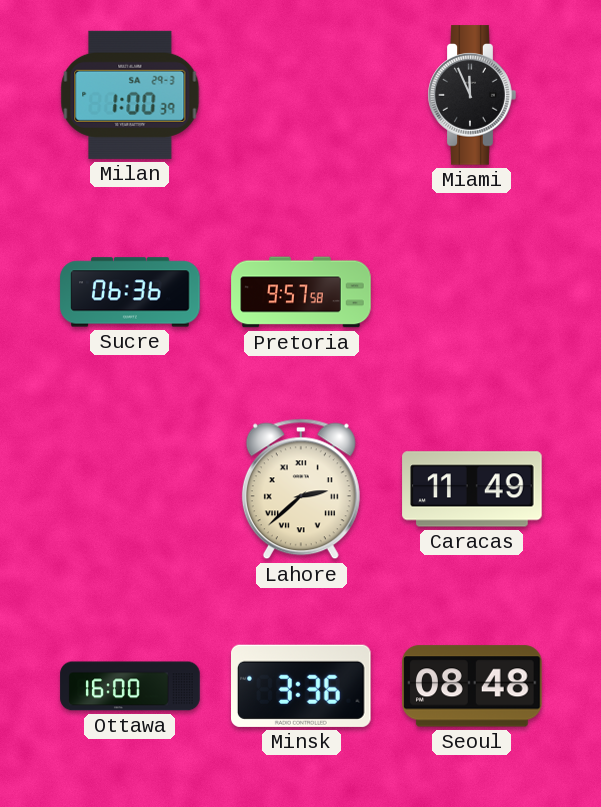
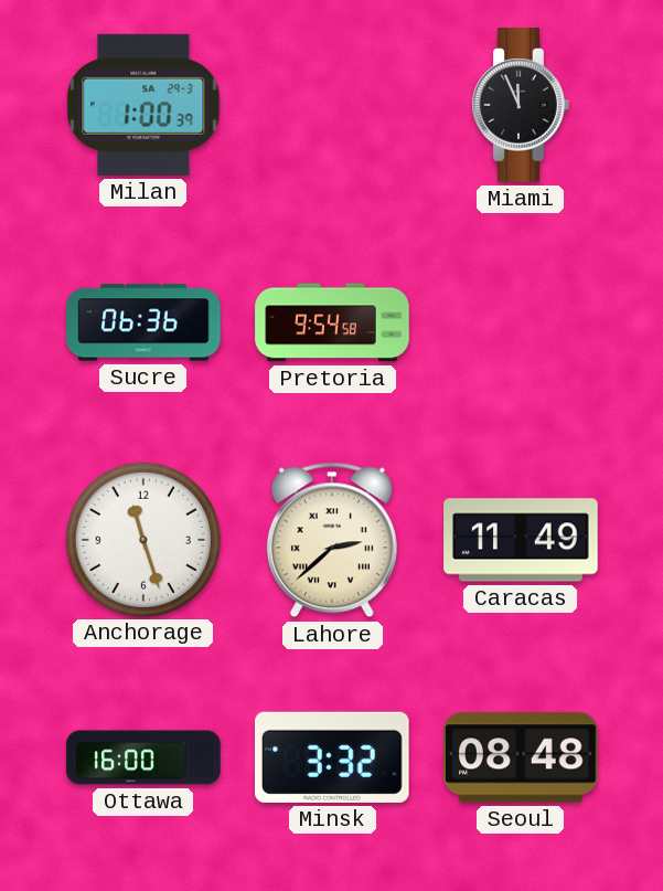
Pretoria: 9:57 -> 9:54 (332, 322)
Anchorage: none -> 11:27 (142, 539)
Minsk: 3:36 -> 3:32 (333, 757)
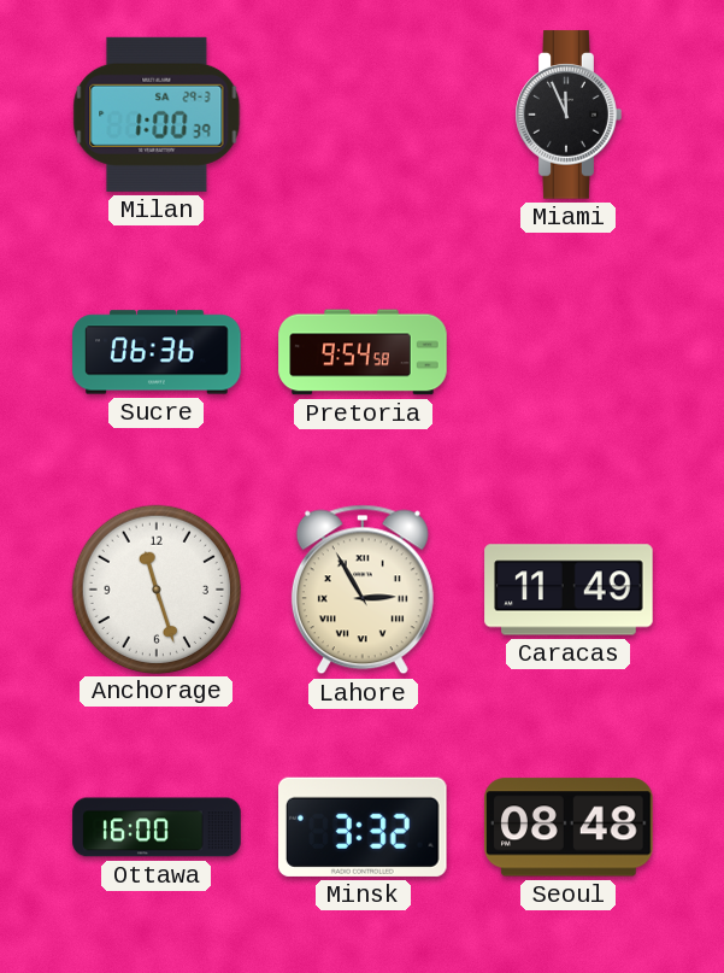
Lahore: 2:38 -> 2:55 (363, 590)
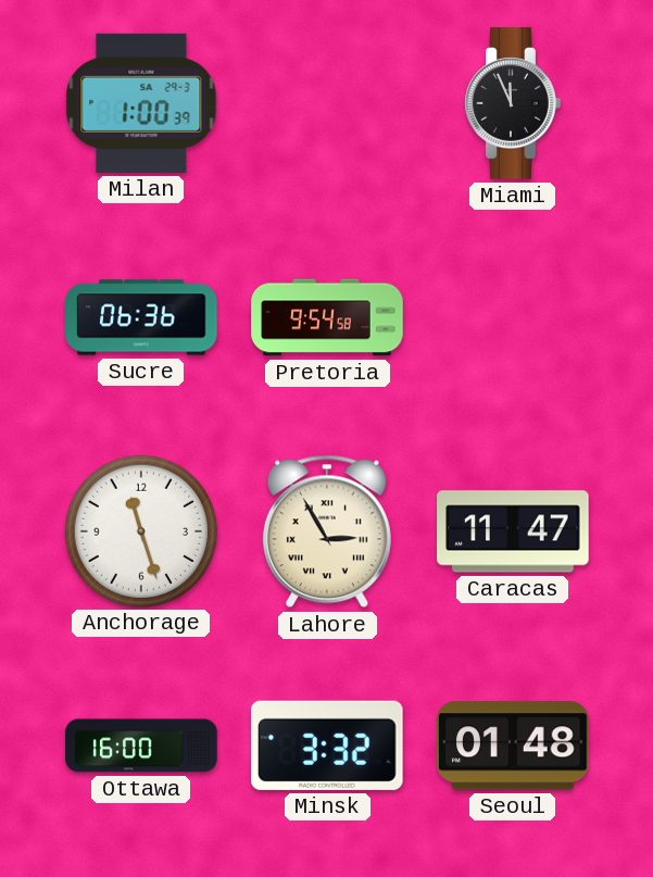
Caracas: 11:49 -> 11:47 (513, 531)
Seoul: 08:48 -> 01:48 (513, 746)
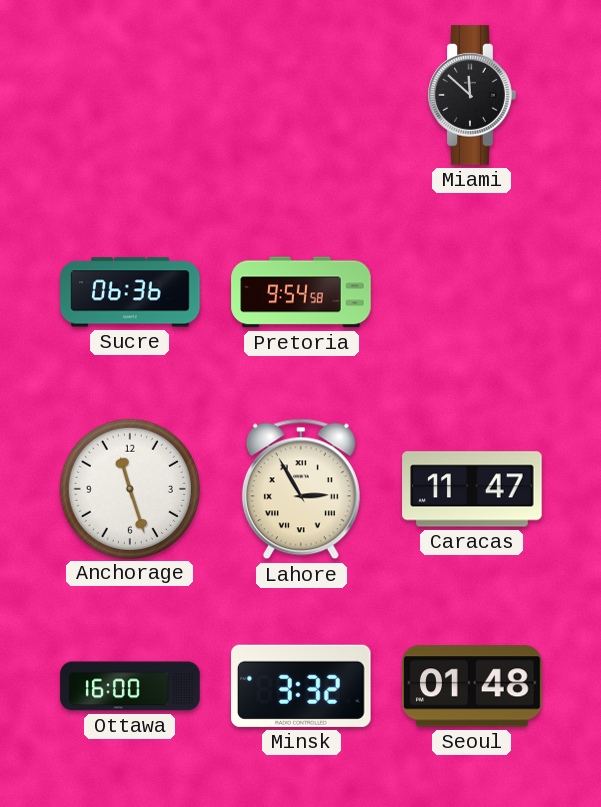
Milan: 1:00 -> none (141, 103)
Miami: 11:56 -> 11:52 (472, 95)
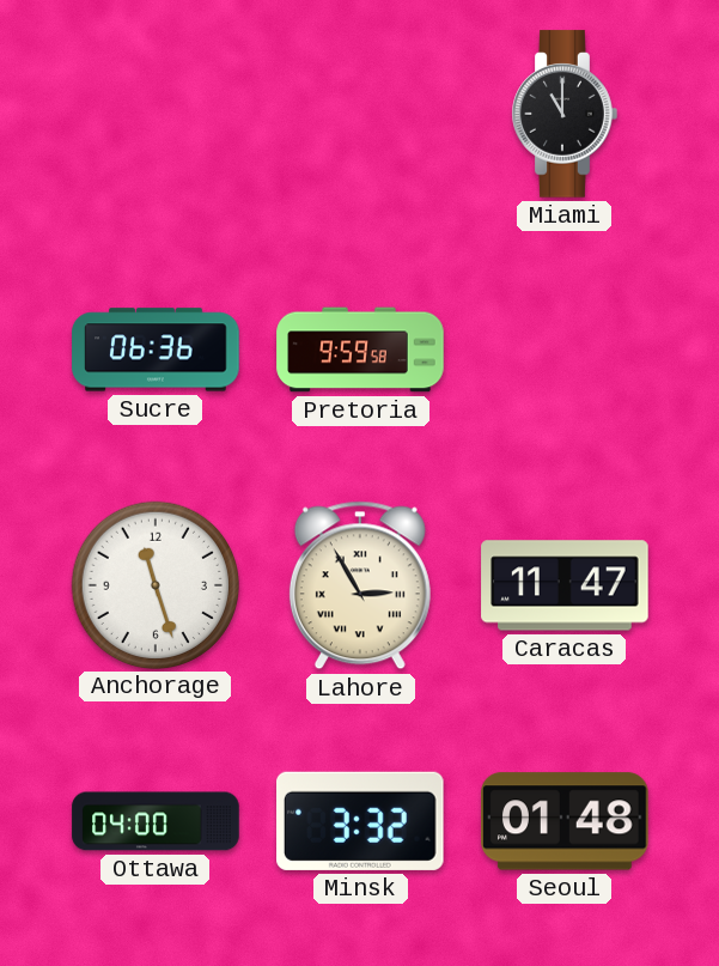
Miami: 11:52 -> 11:00 (565, 114)
Pretoria: 9:54 -> 9:59 (360, 350)
Ottawa: 16:00 -> 04:00 (156, 821)
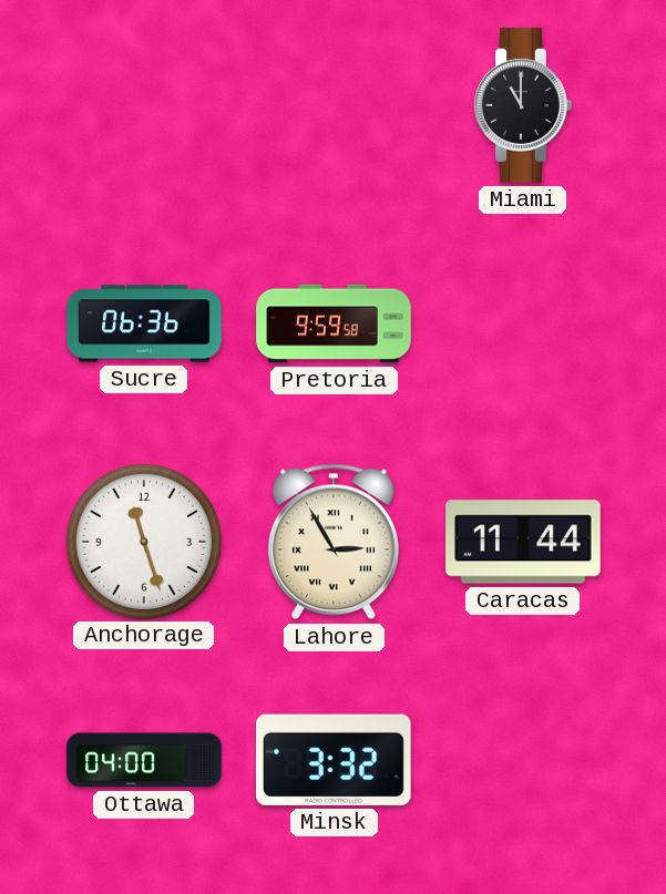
Caracas: 11:47 -> 11:44 (523, 542)
Seoul: 01:48 -> none (565, 821)
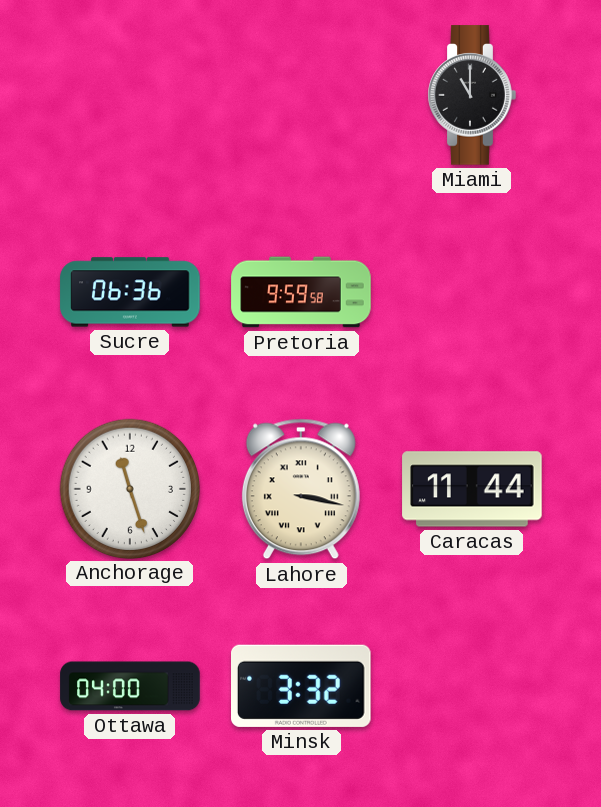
Lahore: 2:55 -> 3:17 (301, 489)
